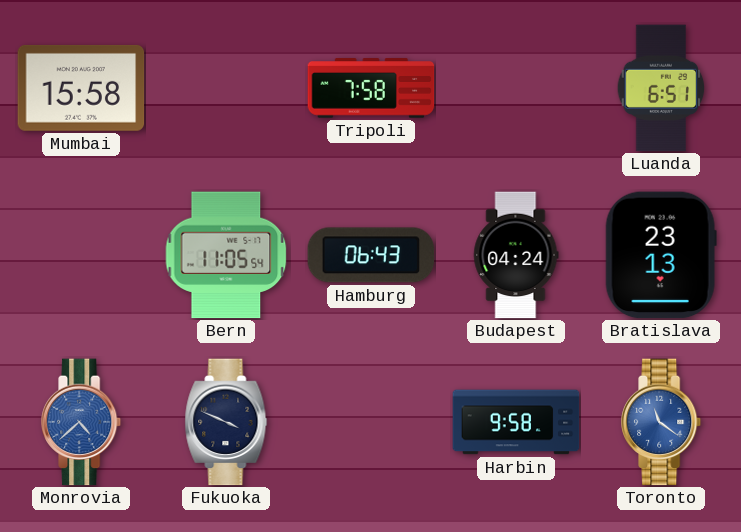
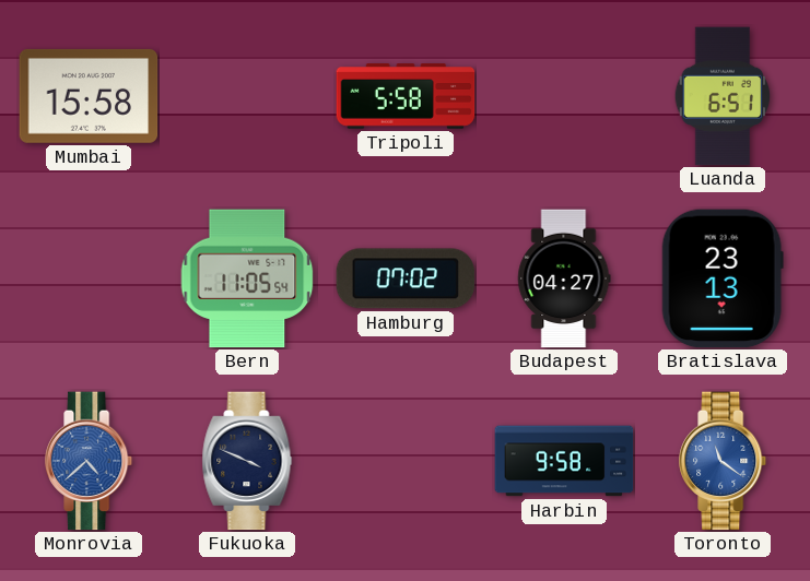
Tripoli: 7:58 -> 5:58 (406, 96)
Hamburg: 06:43 -> 07:02 (406, 278)
Budapest: 04:24 -> 04:27 (564, 278)
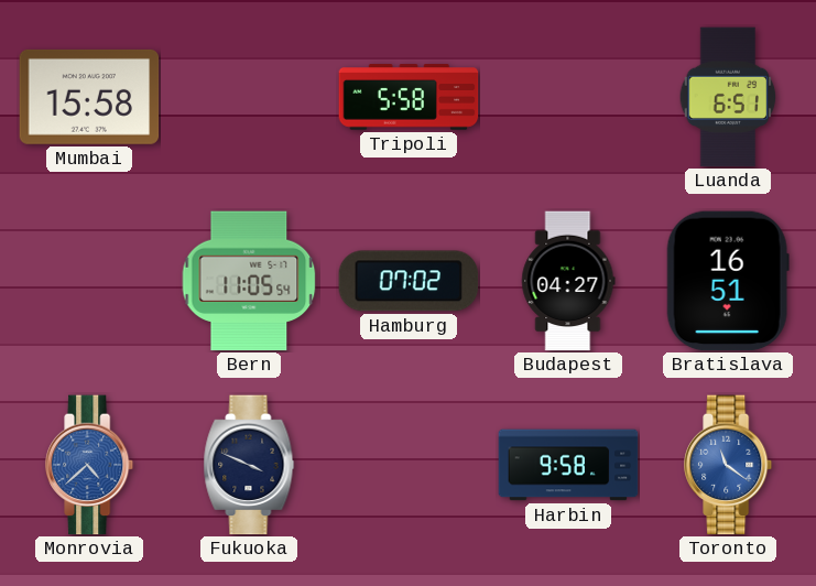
Bratislava: 23:13 -> 16:51 (728, 281)
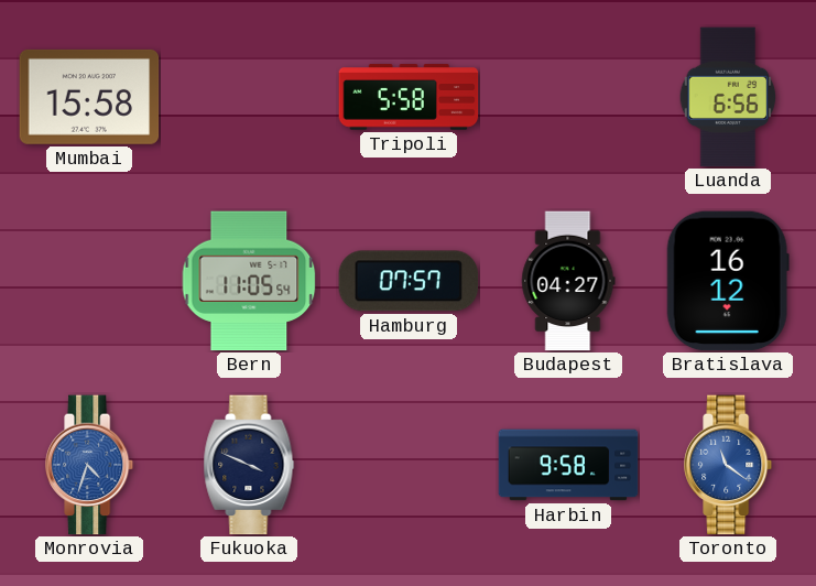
Luanda: 6:51 -> 6:56 (728, 97)
Hamburg: 07:02 -> 07:57 (409, 281)
Bratislava: 16:51 -> 16:12 (728, 281)
Monrovia: 4:38 -> 4:33 (90, 465)
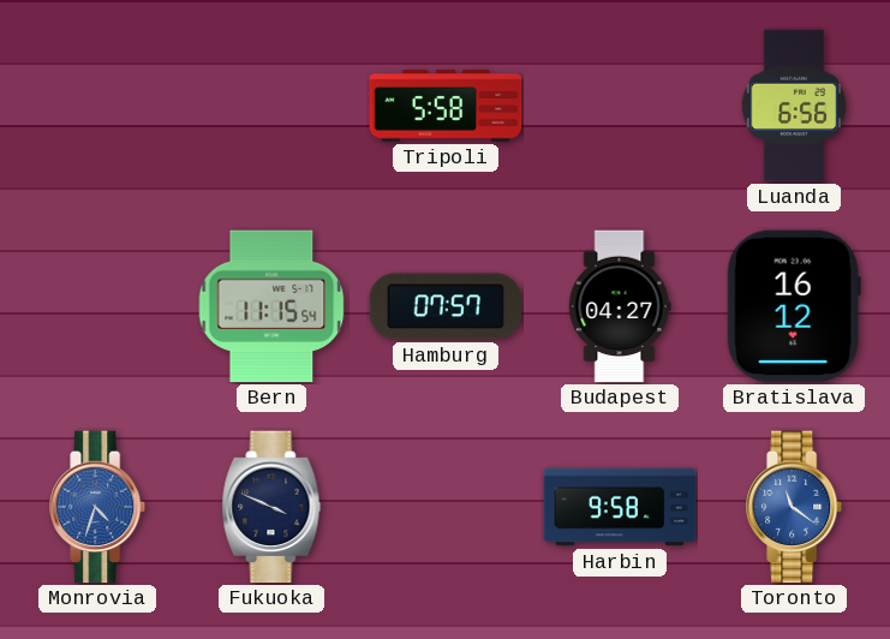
Mumbai: 15:58 -> none (89, 97)
Bern: 11:05 -> 11:15 (271, 306)
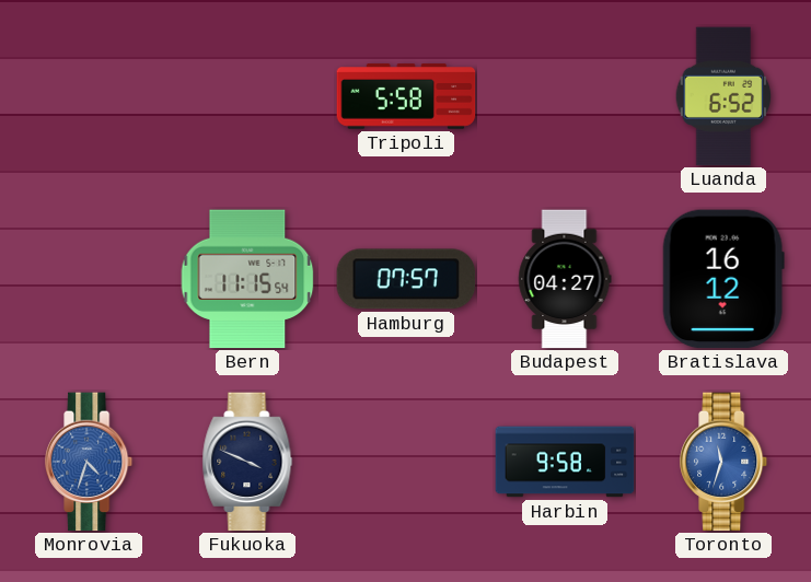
Luanda: 6:56 -> 6:52 (723, 96)
Toronto: 11:21 -> 11:33 (725, 462)
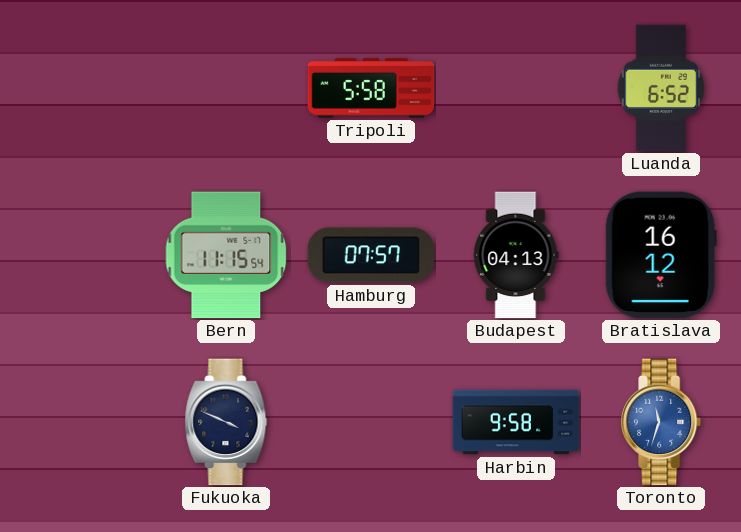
Budapest: 04:27 -> 04:13 (516, 255)
Monrovia: 4:33 -> none (90, 462)
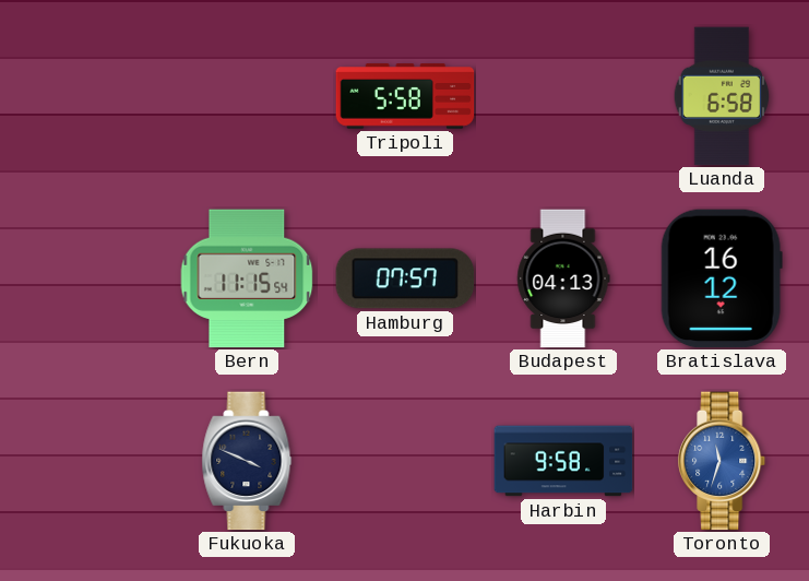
Luanda: 6:52 -> 6:58 (722, 96)
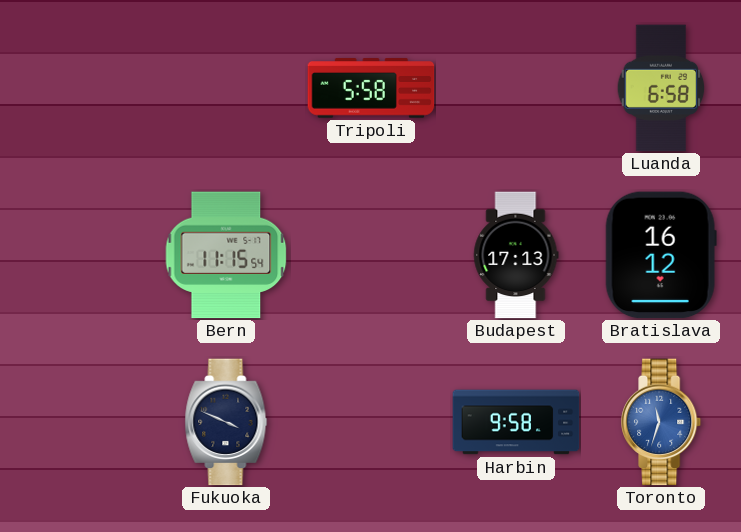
Hamburg: 07:57 -> none (405, 278)
Budapest: 04:13 -> 17:13 (516, 255)
